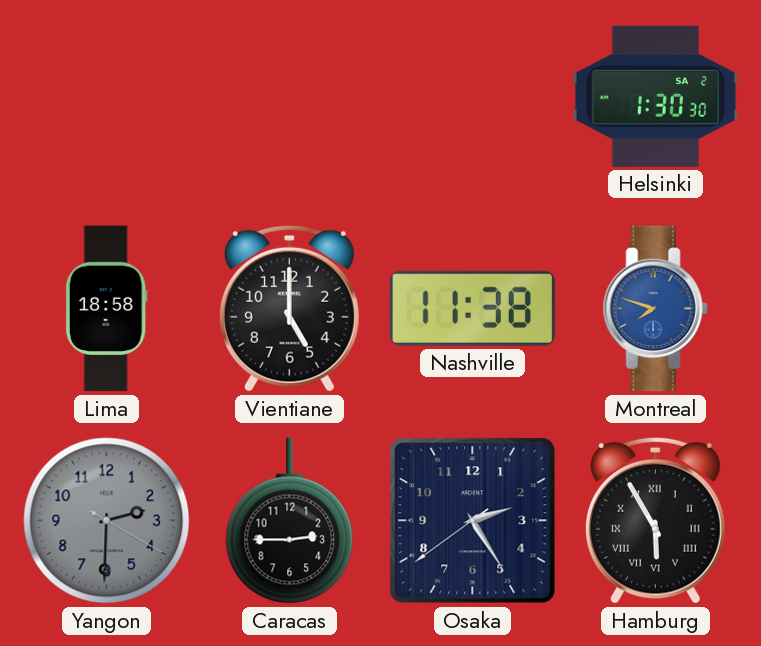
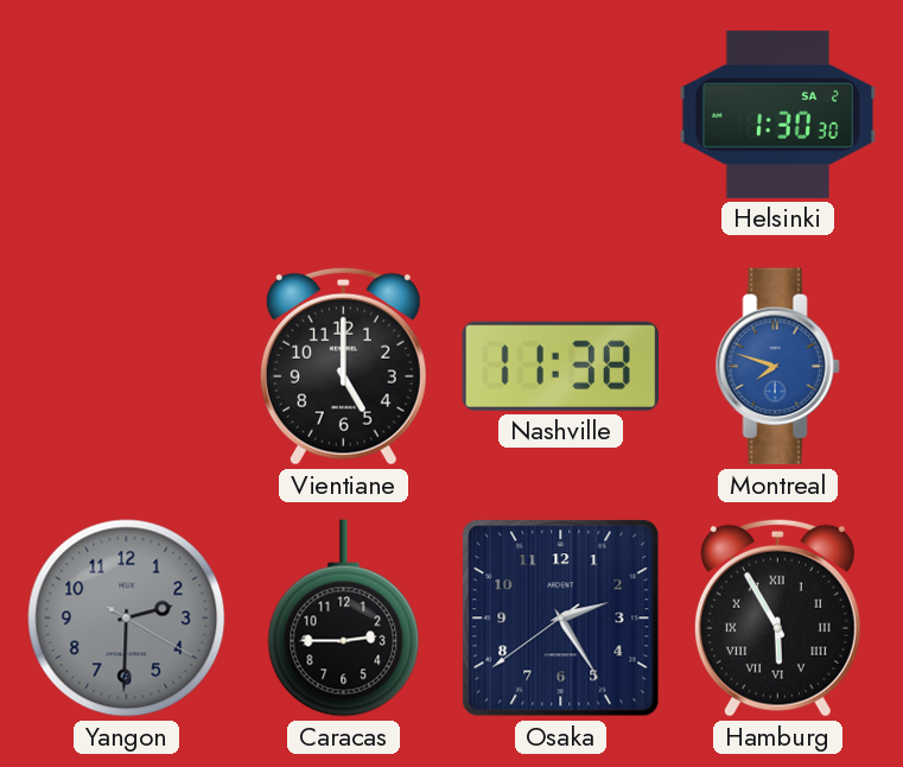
Lima: 18:58 -> none (106, 309)
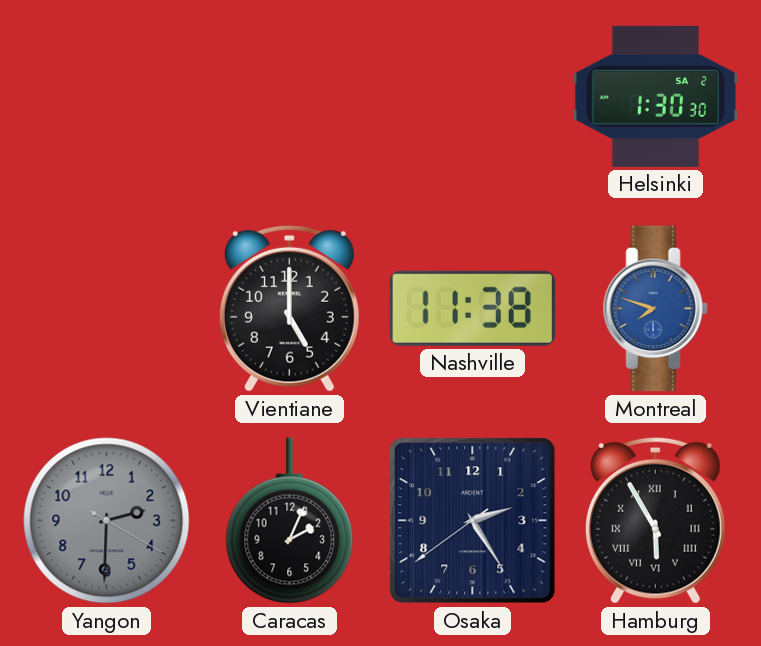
Caracas: 2:45 -> 2:04 (290, 521)
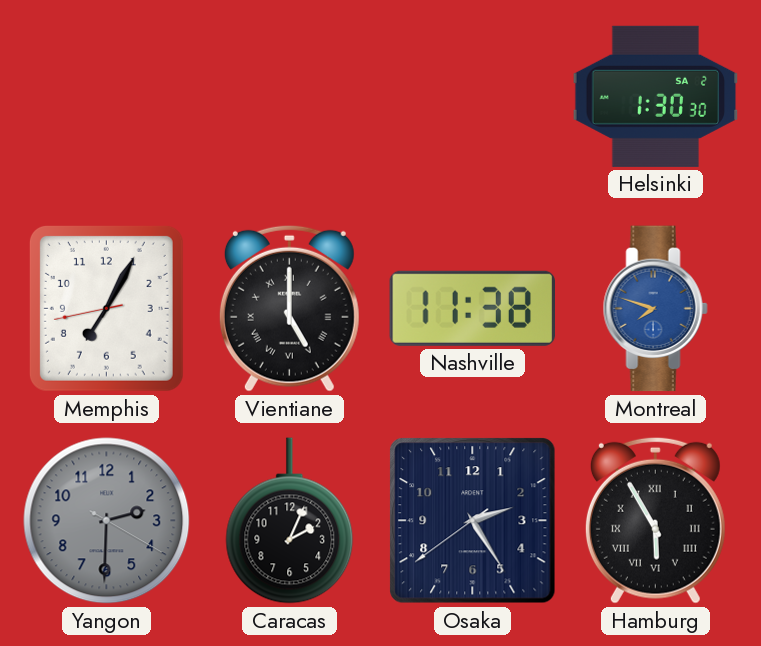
Memphis: none -> 7:04 (106, 308)
Vientiane numerals: Arabic -> Roman (289, 308)
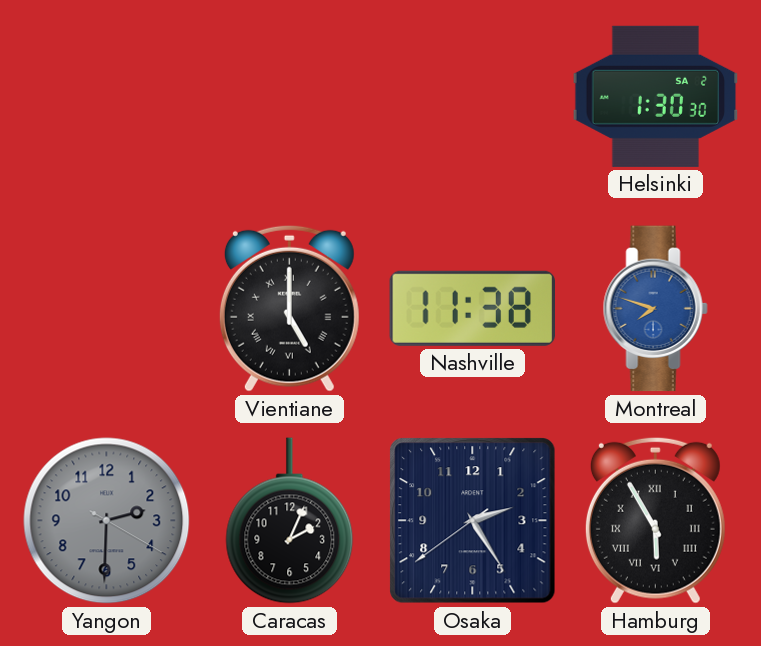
Memphis: 7:04 -> none (106, 308)
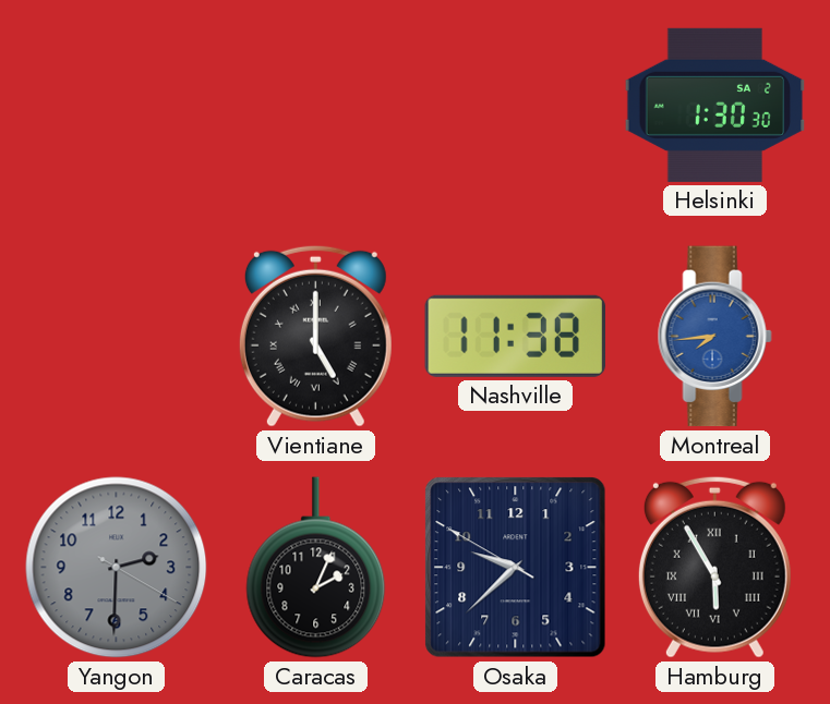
Montreal: 7:48 -> 7:44 (714, 337)
Osaka: 2:24 -> 9:37 (516, 568)
